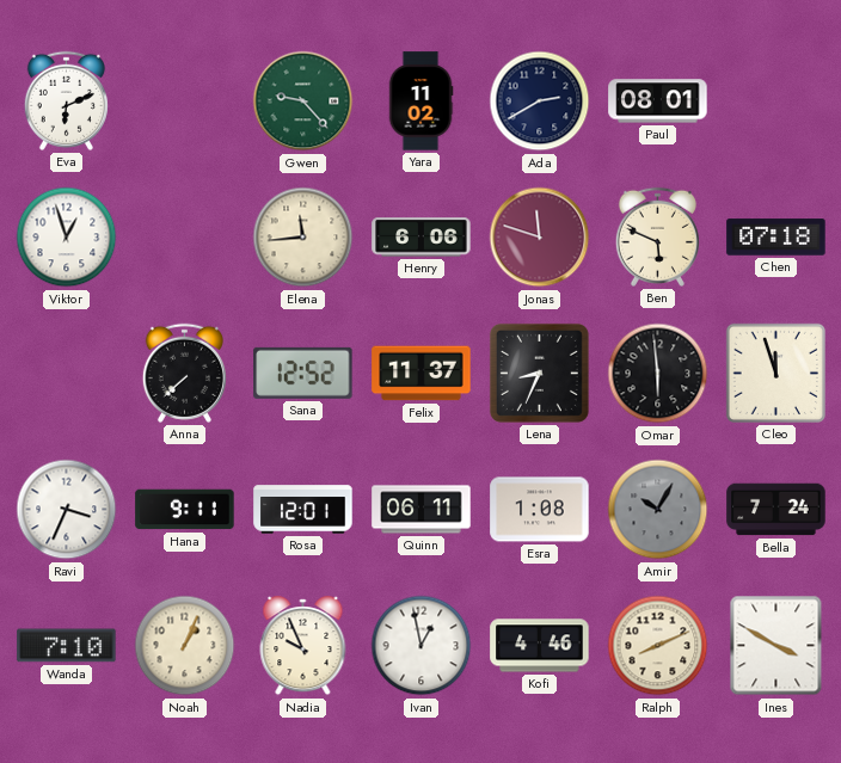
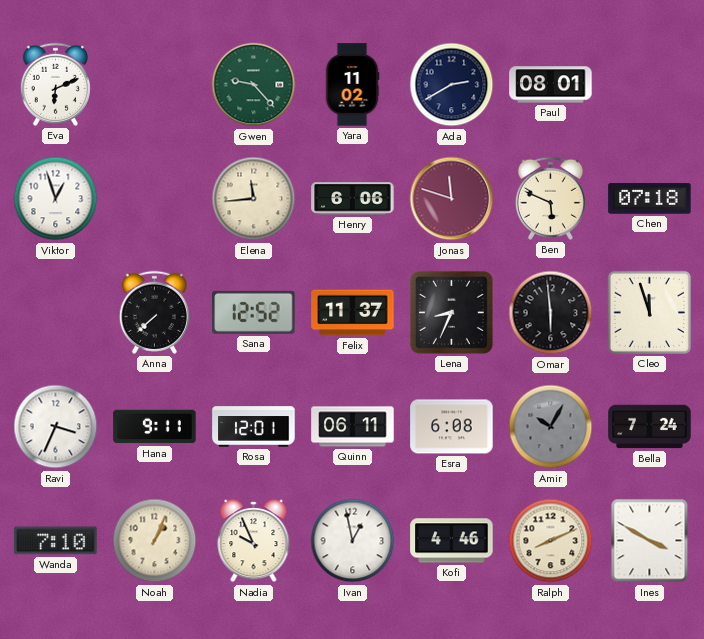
Esra: 1:08 -> 6:08 (452, 427)
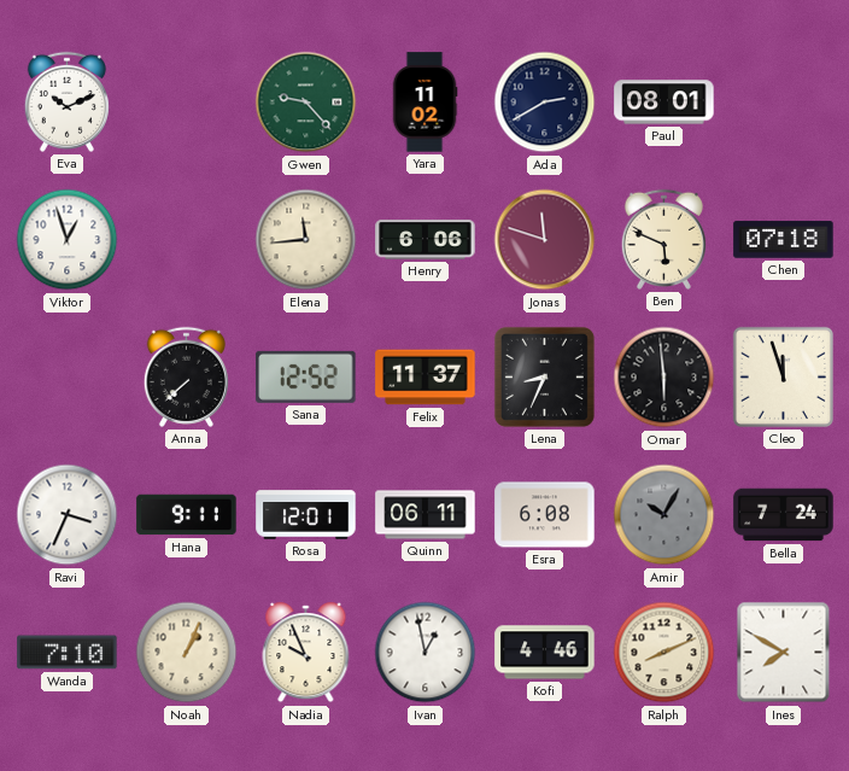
Eva: 6:11 -> 10:11 (66, 101)
Ines: 3:50 -> 7:50 (784, 653)
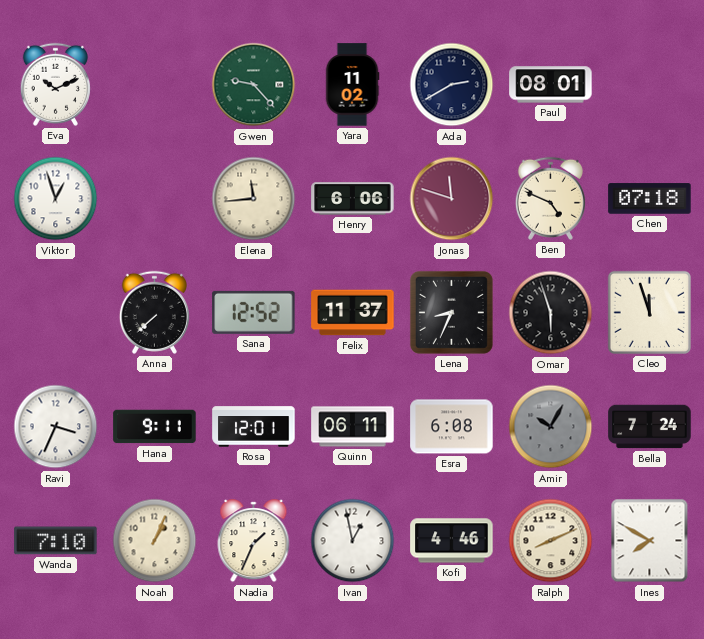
Ben: 5:49 -> 4:49 (550, 198)
Omar: 5:59 -> 5:57 (551, 313)
Nadia: 9:56 -> 1:34 (254, 541)
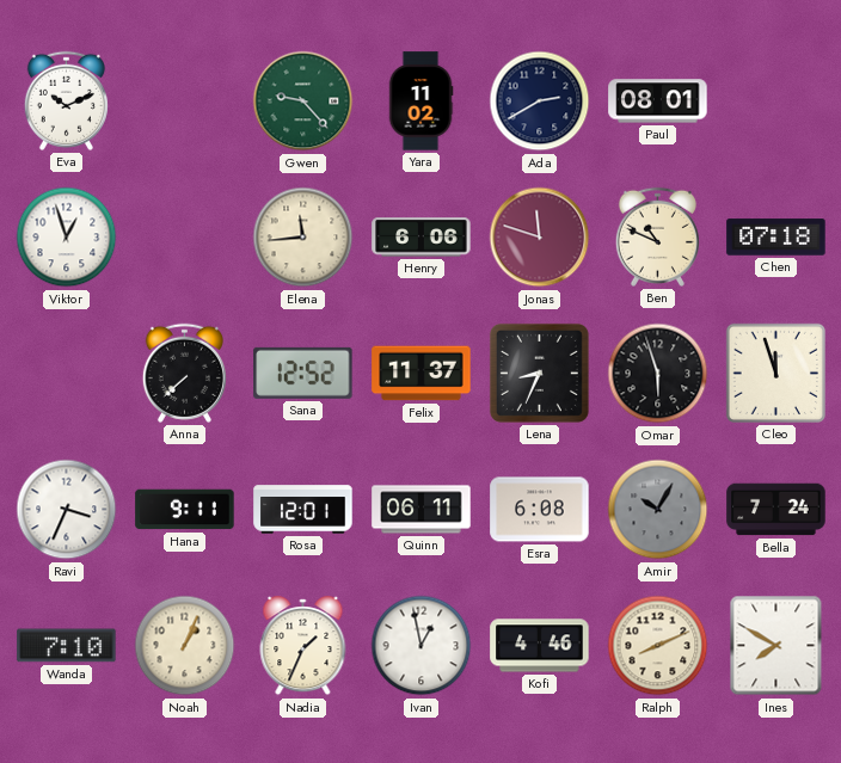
Ben: 4:49 -> 10:49 (657, 236)
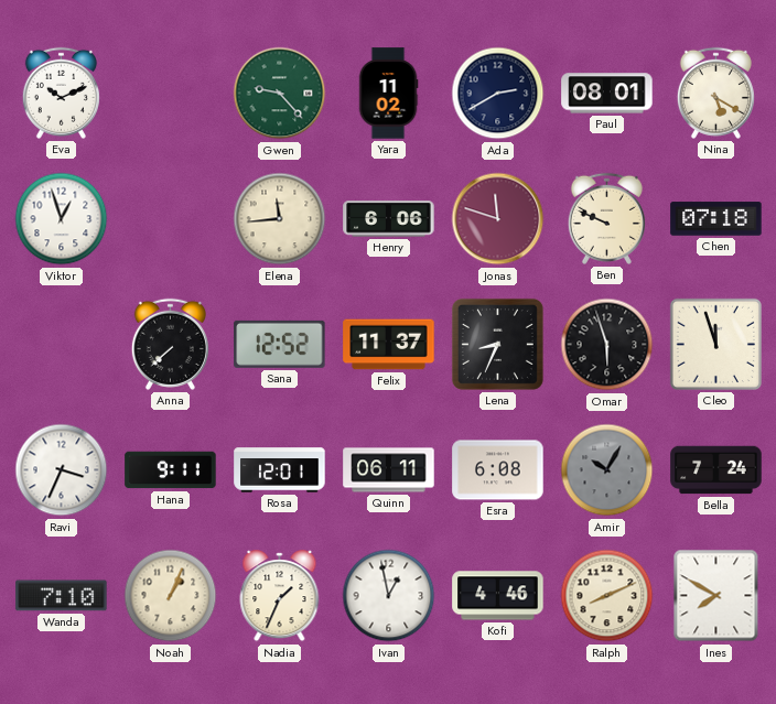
Nina: none -> 5:20 (715, 93)
Ben: 10:49 -> 9:49 (606, 218)
